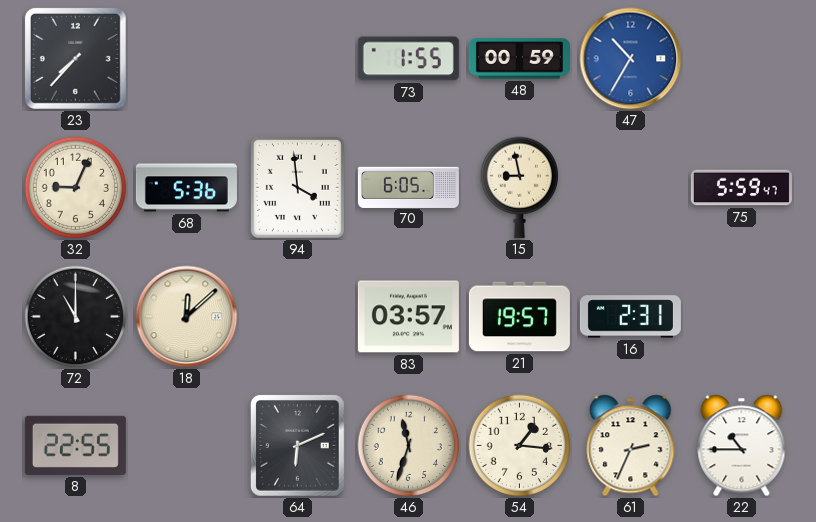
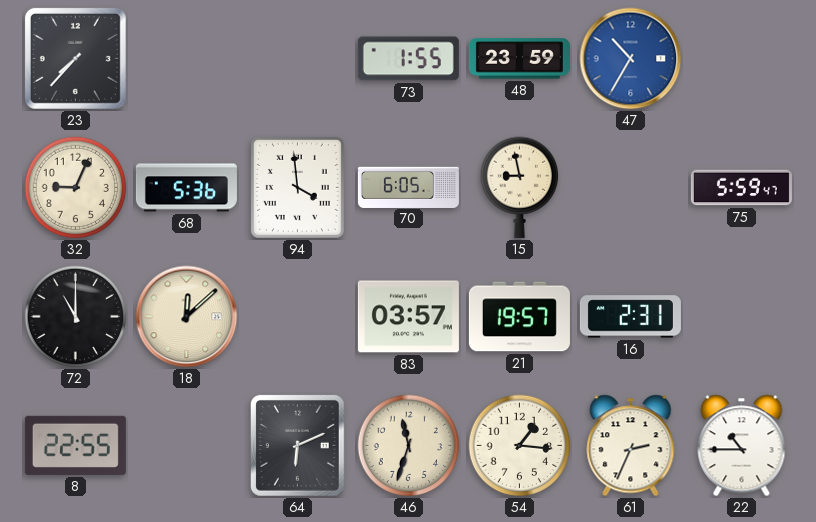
48: 00:59 -> 23:59 (519, 59)
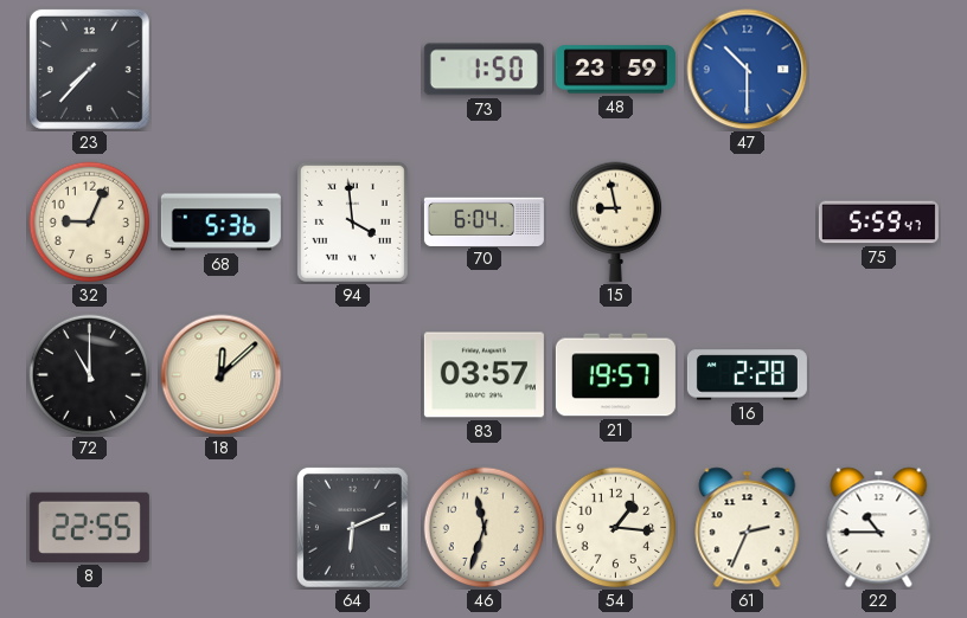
73: 1:55 -> 1:50 (483, 70)
47: 10:35 -> 10:30 (748, 70)
70: 6:05 -> 6:04 (483, 221)
16: 2:31 -> 2:28 (747, 375)
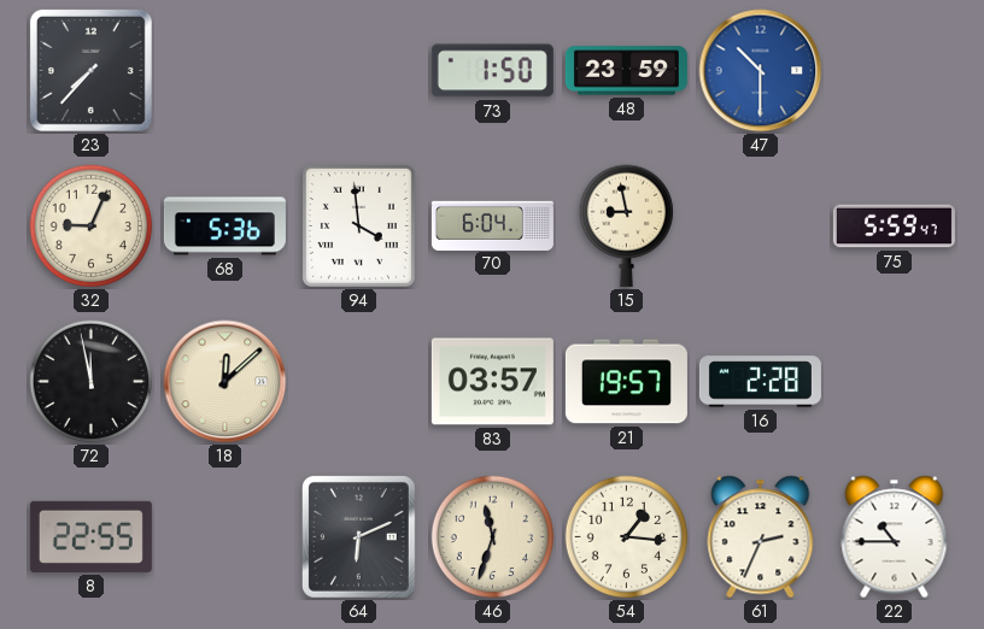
72: 11:00 -> 11:58 (92, 382)
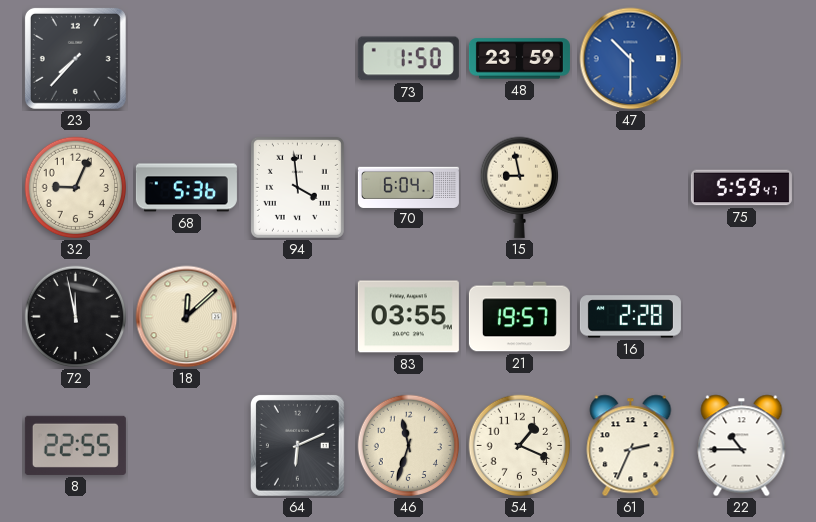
83: 03:57 -> 03:55 (408, 317)
54: 1:16 -> 1:19 (520, 446)
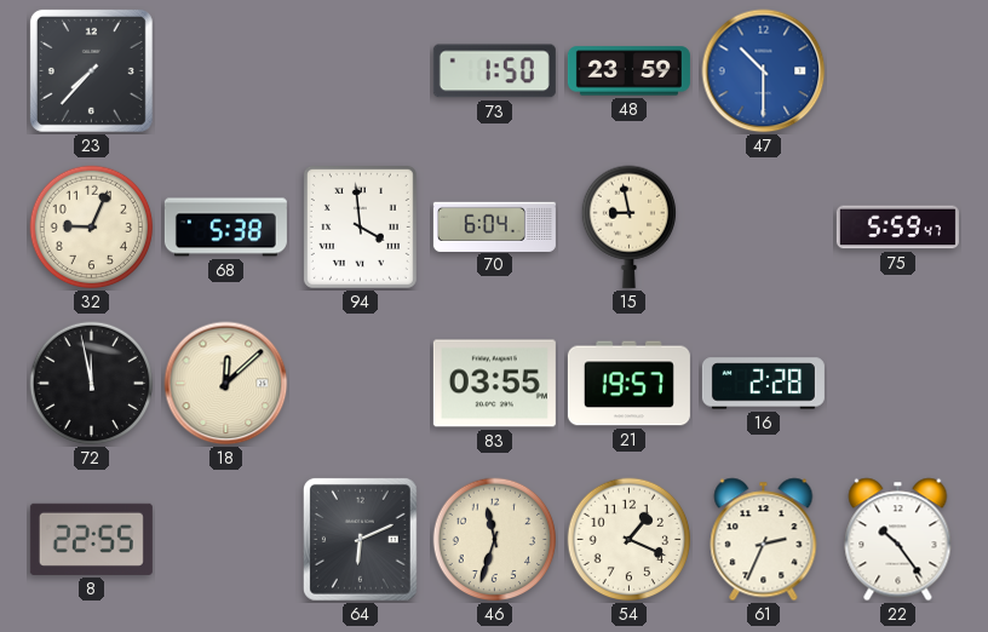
68: 5:36 -> 5:38 (225, 228)
22: 10:45 -> 10:24 (898, 540)
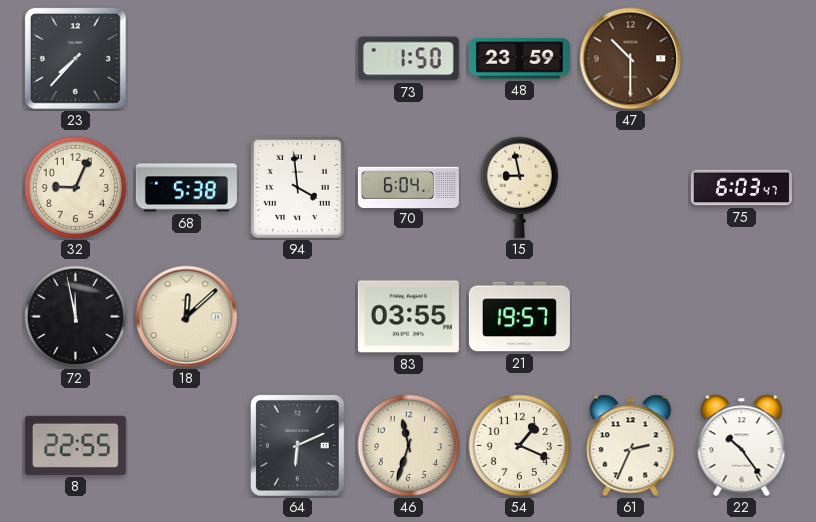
47 dial: blue -> brown (631, 59)
75: 5:59 -> 6:03 (741, 188)
16: 2:28 -> none (763, 384)
